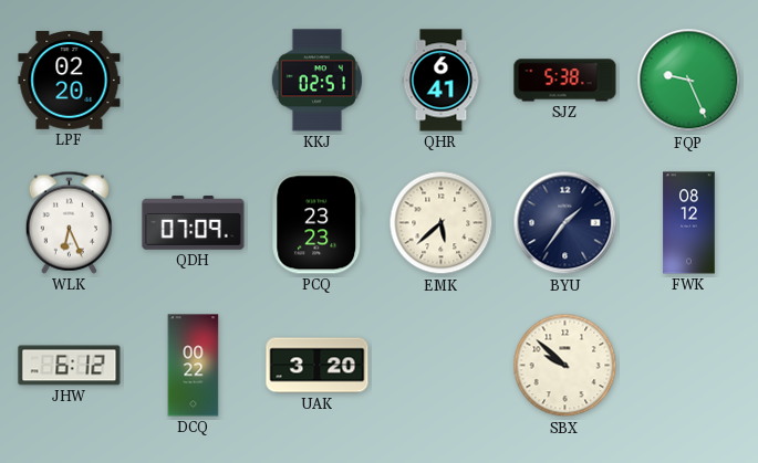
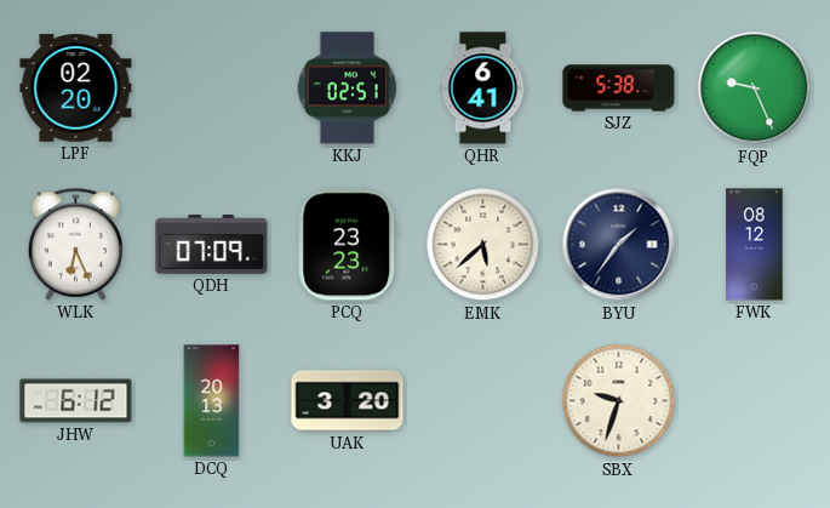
DCQ: 00:22 -> 20:13 (212, 401)
SBX: 9:52 -> 9:33 (619, 401)
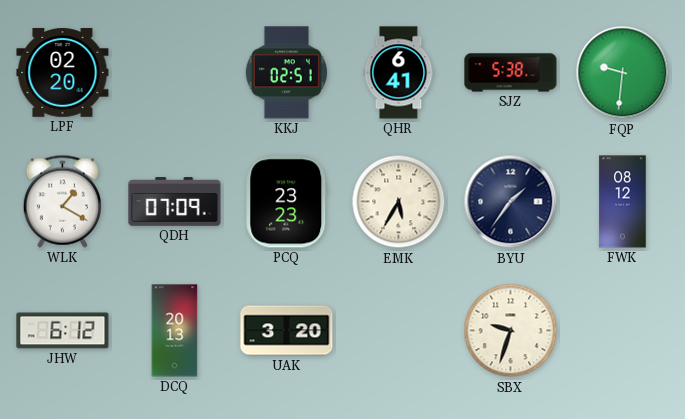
FQP: 9:26 -> 9:31 (623, 73)
WLK: 6:26 -> 1:20 (62, 201)
EMK: 5:38 -> 5:35 (399, 202)
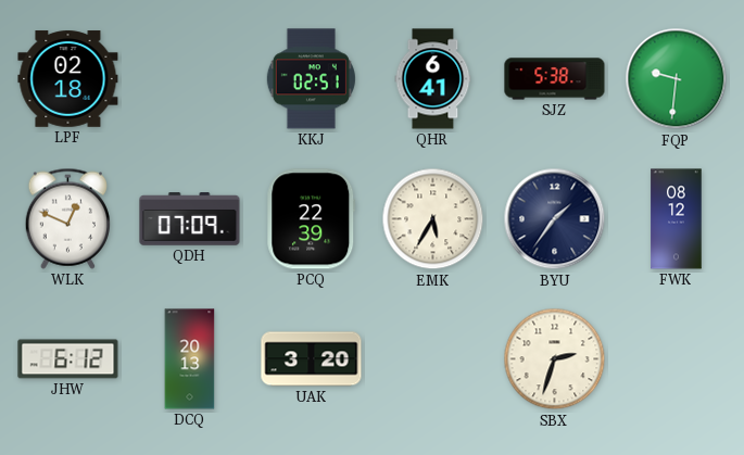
LPF: 02:20 -> 02:18 (68, 79)
WLK: 1:20 -> 12:49 (67, 218)
PCQ: 23:23 -> 22:39 (312, 219)
SBX: 9:33 -> 2:33 (555, 359)
